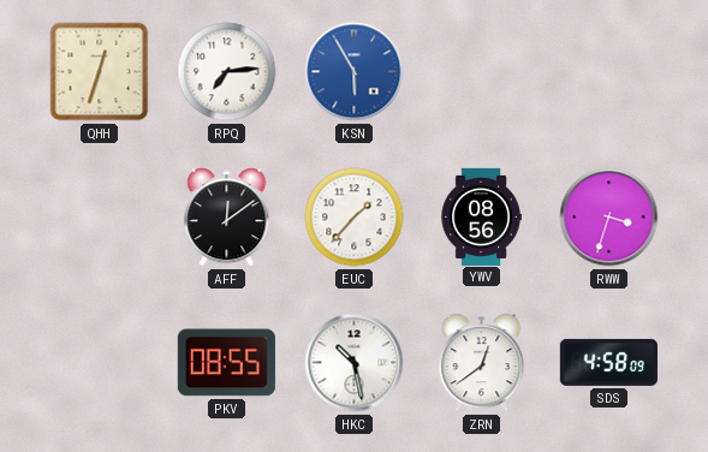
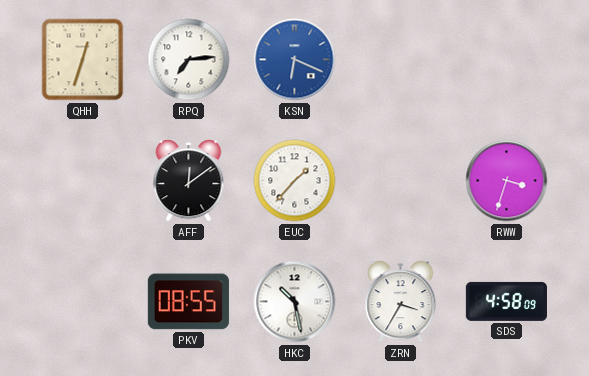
KSN: 5:55 -> 6:19 (295, 60)
YWV: 08:56 -> none (481, 216)
ZRN: 12:39 -> 3:35 (401, 302)
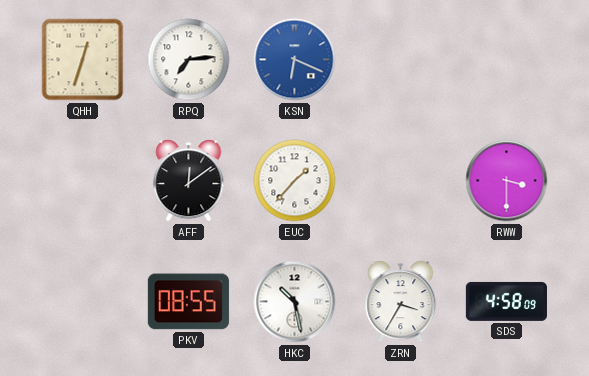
RWW: 3:33 -> 3:30 (507, 181)
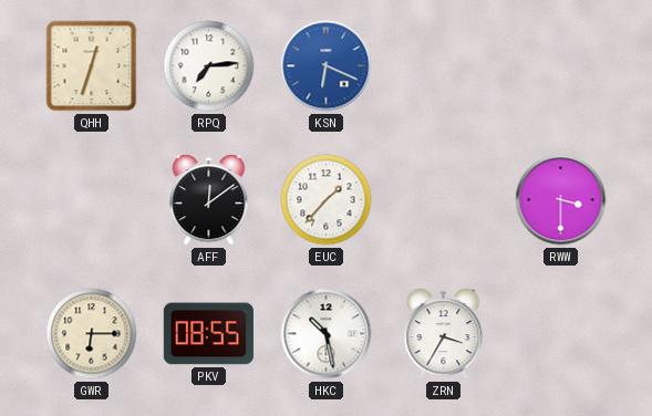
GWR: none -> 6:15 (92, 334)
SDS: 4:58 -> none (506, 301)
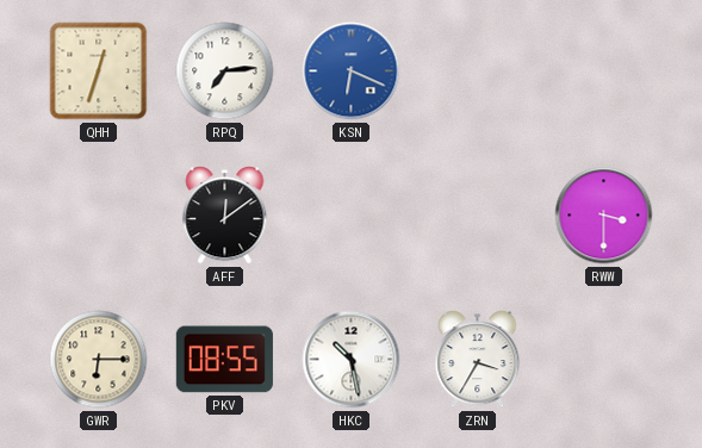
EUC: 1:37 -> none (327, 200)
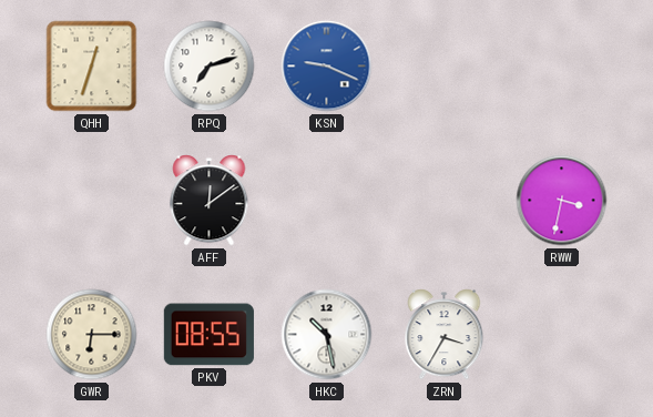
RPQ: 7:14 -> 7:12 (210, 67)
KSN: 6:19 -> 9:19 (327, 67)
RWW: 3:30 -> 3:32 (562, 201)
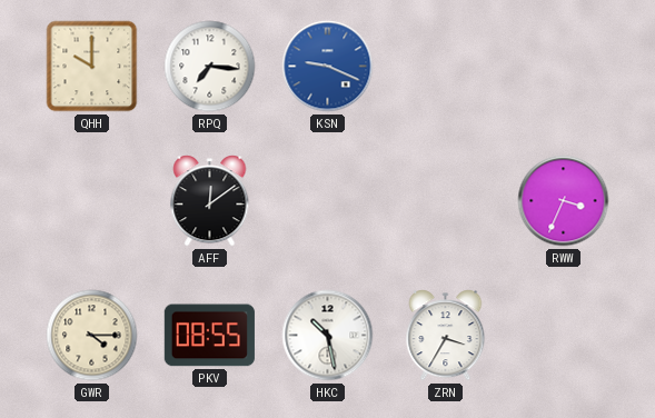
QHH: 12:33 -> 10:00 (92, 67)
RPQ: 7:12 -> 7:16 (210, 67)
RWW: 3:32 -> 3:34 (564, 201)
GWR: 6:15 -> 4:15 (92, 336)
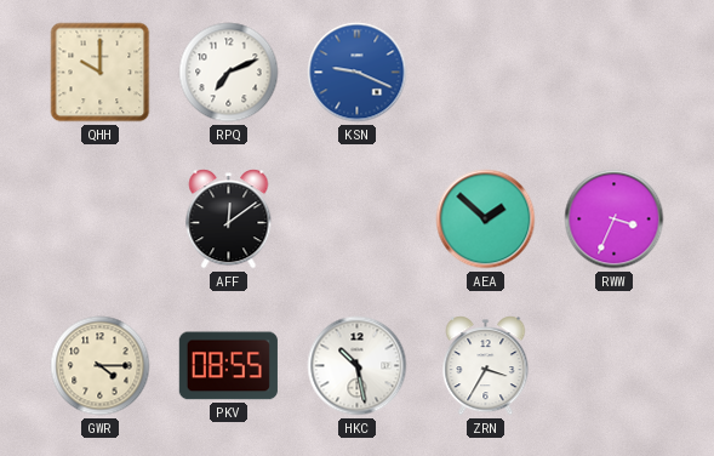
RPQ: 7:16 -> 7:11 (229, 73)
AEA: none -> 1:52 (486, 220)
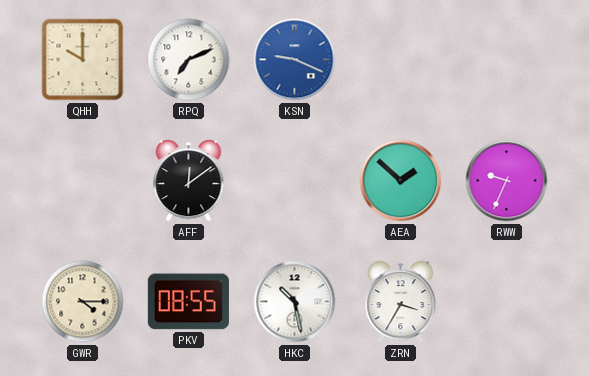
RWW: 3:34 -> 9:34 (507, 181)
